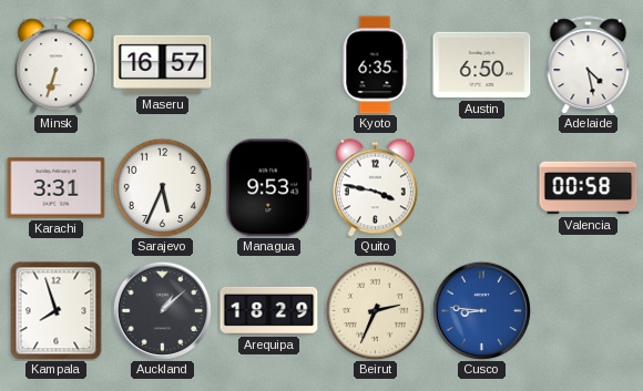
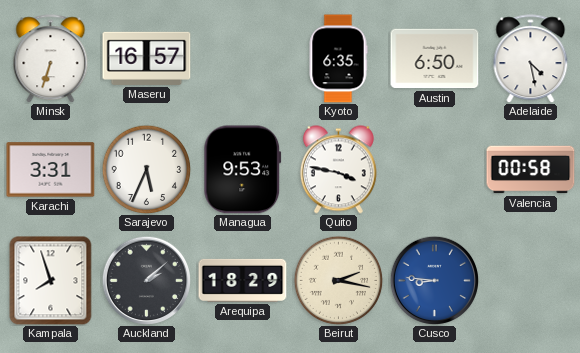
Auckland: 1:08 -> 2:08 (146, 280)
Beirut: 2:34 -> 2:17 (338, 280)
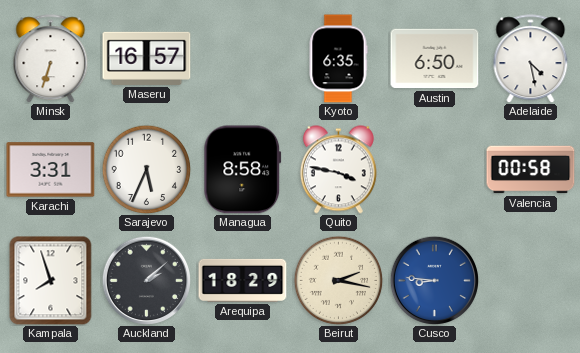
Managua: 9:53 -> 8:58 (243, 170)
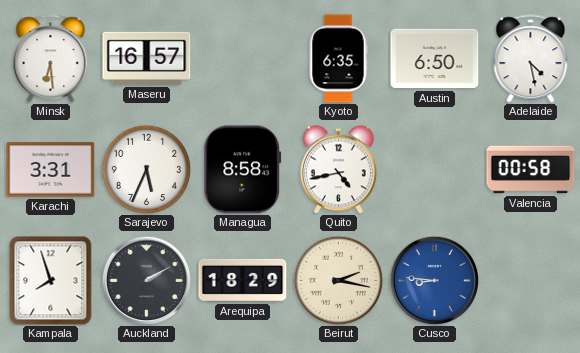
Minsk: 6:33 -> 6:29 (51, 59)
Quito: 3:47 -> 4:43 (338, 170)
Auckland: 2:08 -> 2:10 (146, 280)
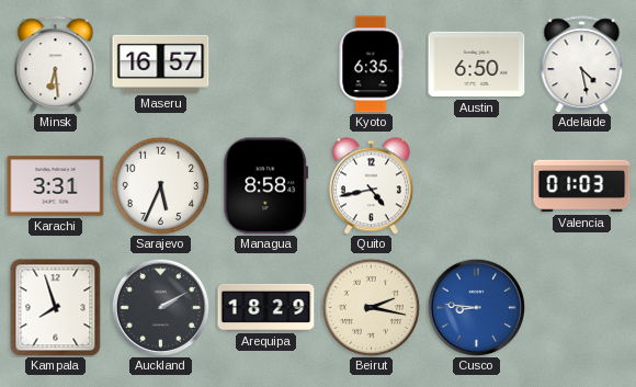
Valencia: 00:58 -> 01:03 (582, 186)
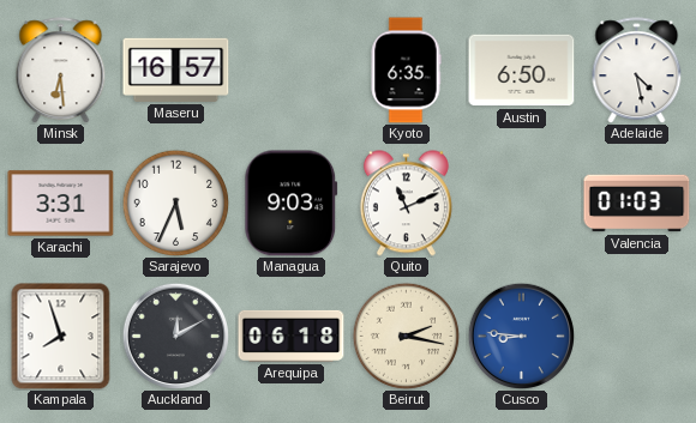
Managua: 8:58 -> 9:03 (292, 204)
Quito: 4:43 -> 11:11 (406, 204)
Auckland: 2:10 -> 12:10 (175, 336)
Arequipa: 18:29 -> 06:18 (292, 336)
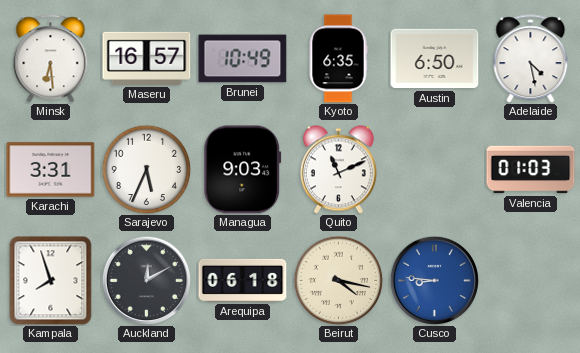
Brunei: none -> 10:49 (243, 59)
Beirut: 2:17 -> 4:17 (338, 280)
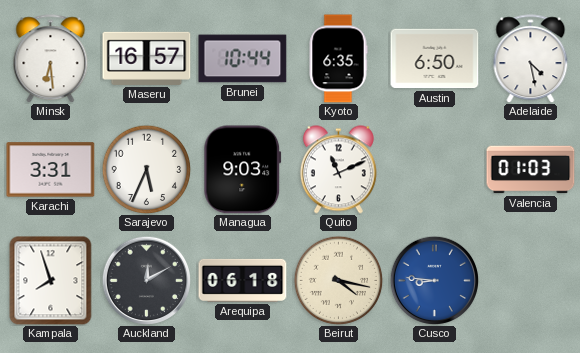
Brunei: 10:49 -> 10:44 (243, 59)
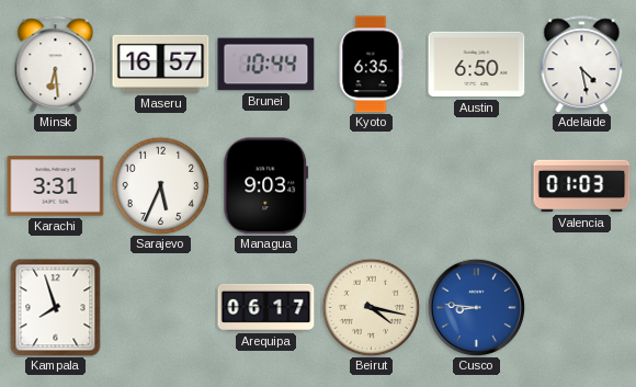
Quito: 11:11 -> none (338, 170)
Auckland: 12:10 -> none (146, 280)
Arequipa: 06:18 -> 06:17 (266, 307)
